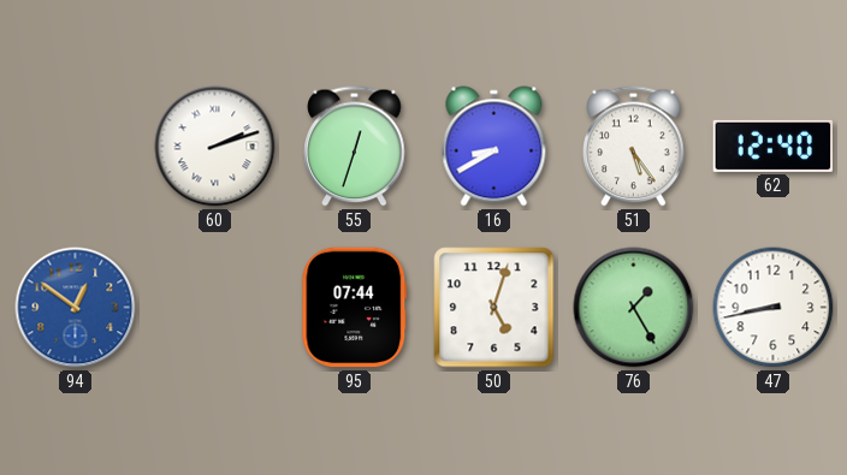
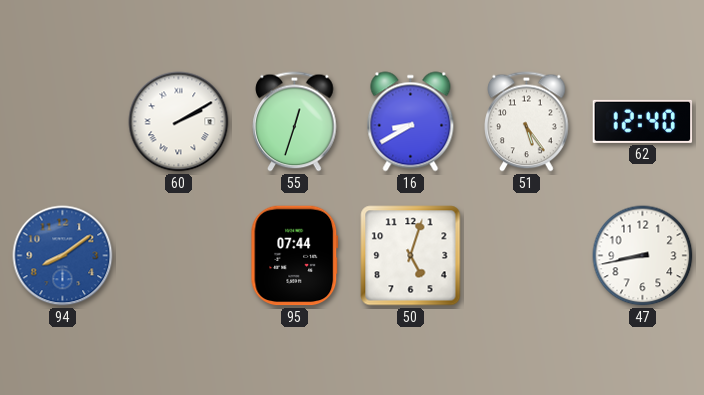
60: 2:12 -> 2:10 (179, 122)
94: 12:51 -> 8:09 (63, 256)
76: 1:25 -> none (634, 308)
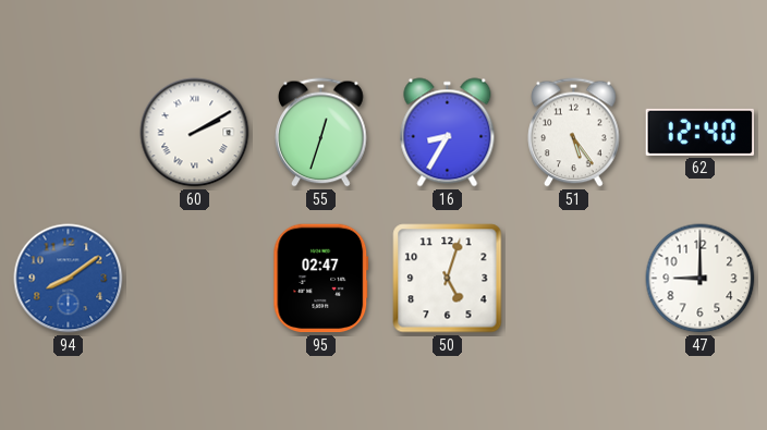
16: 8:40 -> 8:35 (448, 133)
95: 07:44 -> 02:47 (321, 279)
47: 8:43 -> 9:00 (701, 279)
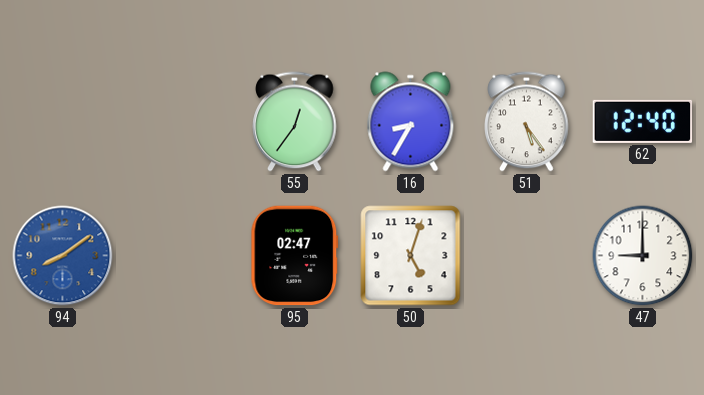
60: 2:10 -> none (195, 133)
55: 12:33 -> 12:36 (295, 122)
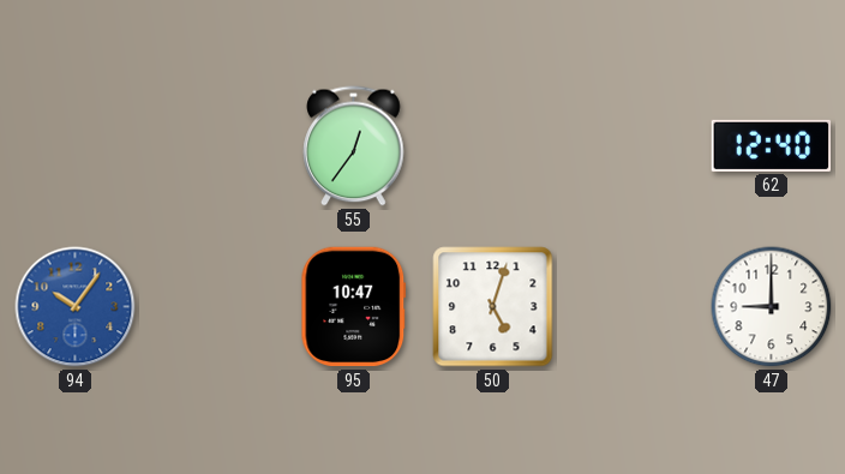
16: 8:35 -> none (411, 122)
51: 5:24 -> none (527, 122)
94: 8:09 -> 10:06 (76, 307)
95: 02:47 -> 10:47 (354, 307)
